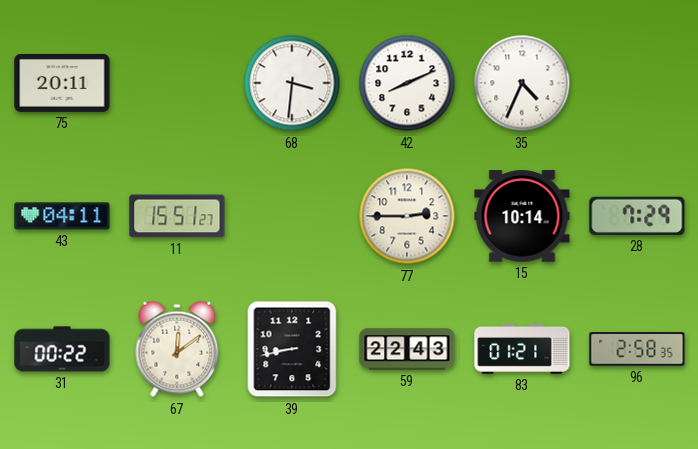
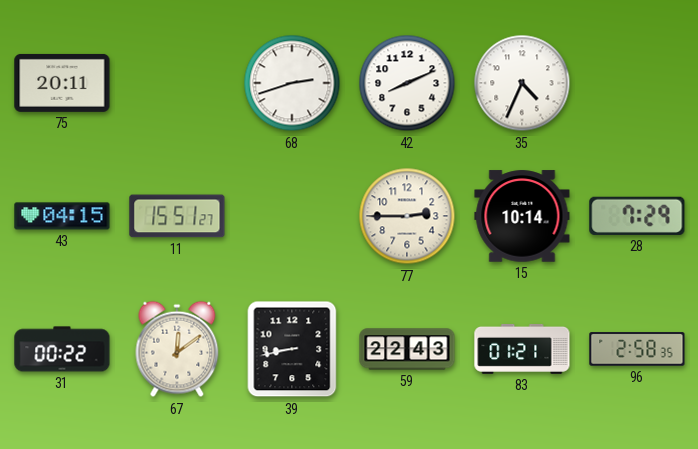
68: 3:31 -> 2:42 (292, 83)
43: 04:11 -> 04:15 (62, 216)
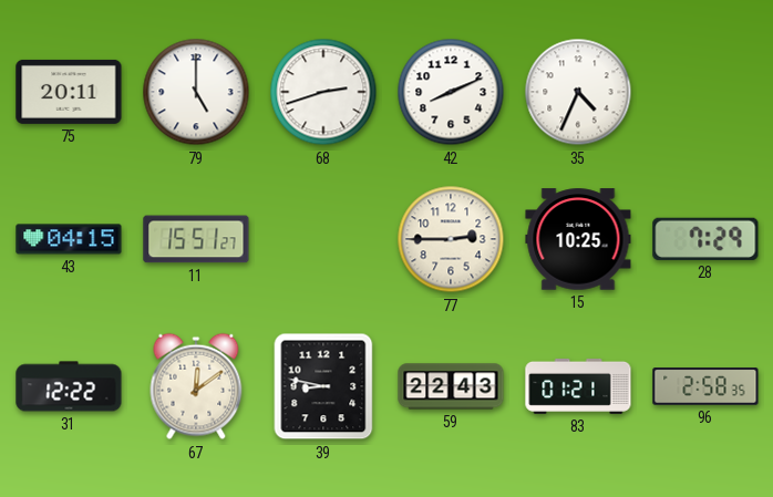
79: none -> 5:00 (196, 92)
15: 10:14 -> 10:25 (578, 239)
31: 00:22 -> 12:22 (69, 386)
39: 8:43 -> 8:47 (323, 386)
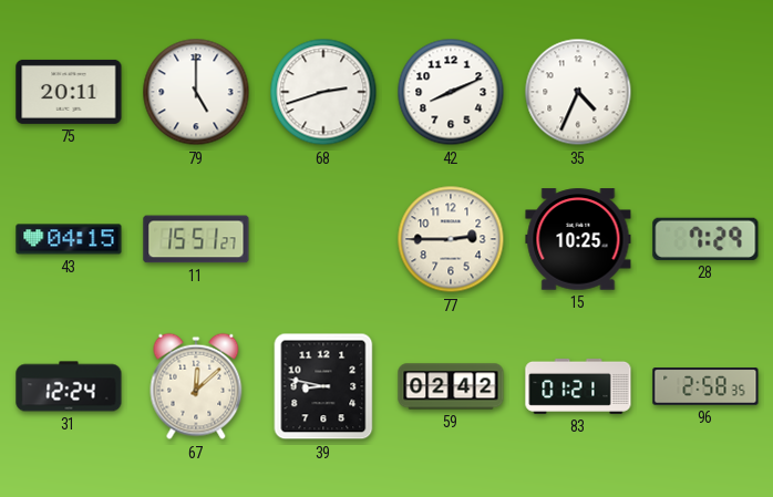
31: 12:22 -> 12:24 (69, 386)
67: 12:09 -> 12:08 (196, 386)
59: 22:43 -> 02:42 (451, 386)
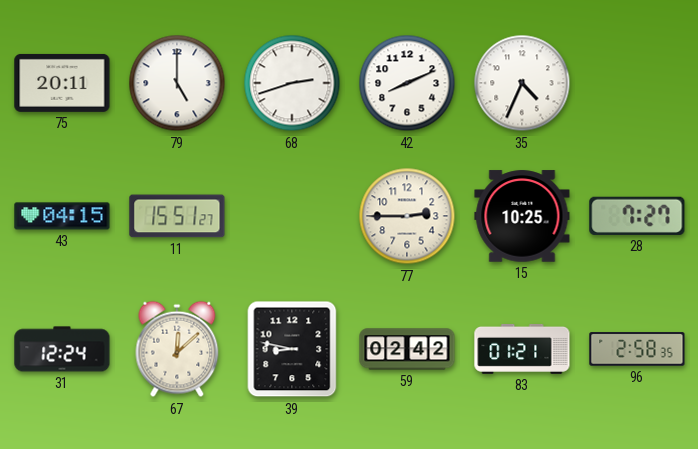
28: 7:29 -> 7:27 (637, 216)
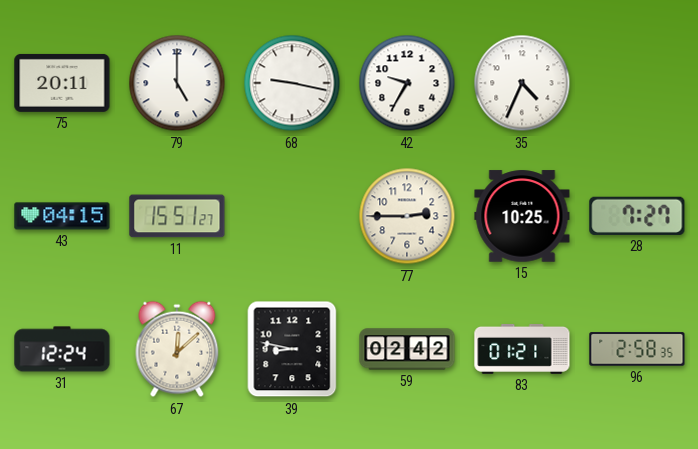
68: 2:42 -> 9:17 (292, 83)
42: 8:11 -> 9:35 (407, 83)
